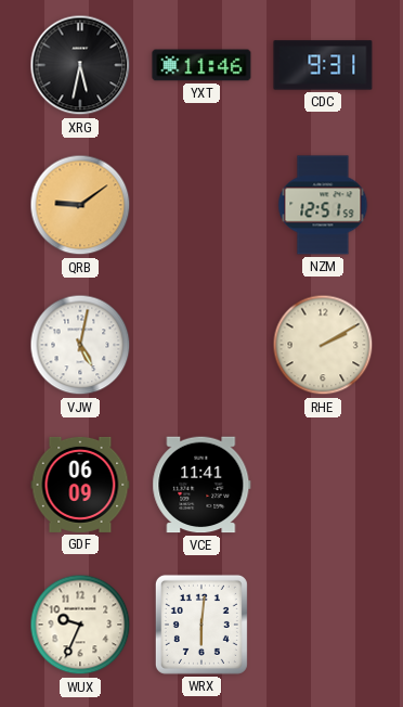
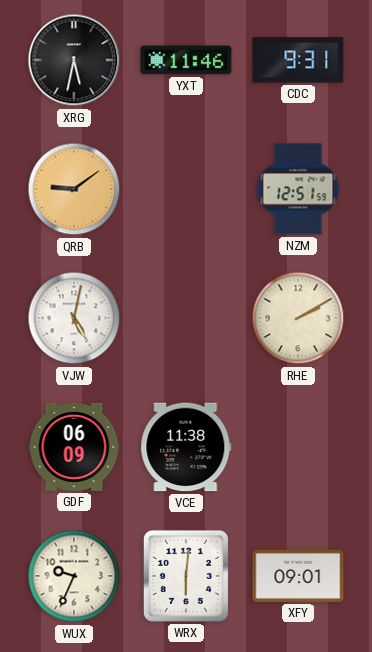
VCE: 11:41 -> 11:38 (186, 447)
XFY: none -> 09:01 (298, 576)
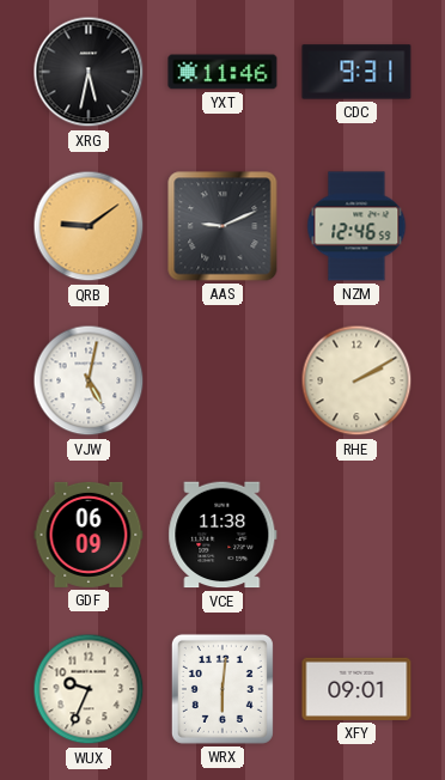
AAS: none -> 9:11 (222, 226)
NZM: 12:51 -> 12:46 (356, 226)
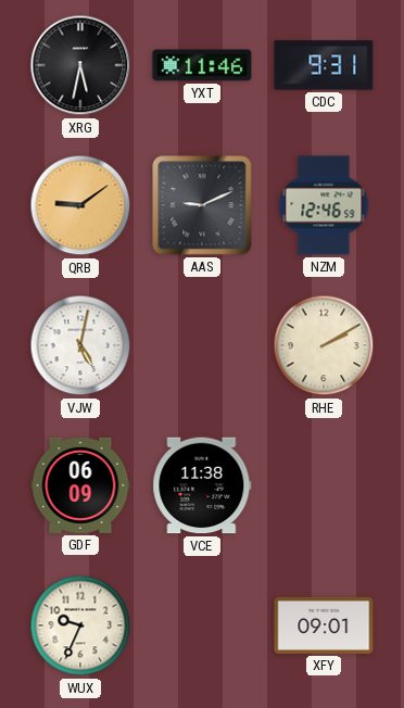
WRX: 6:01 -> none (222, 689)
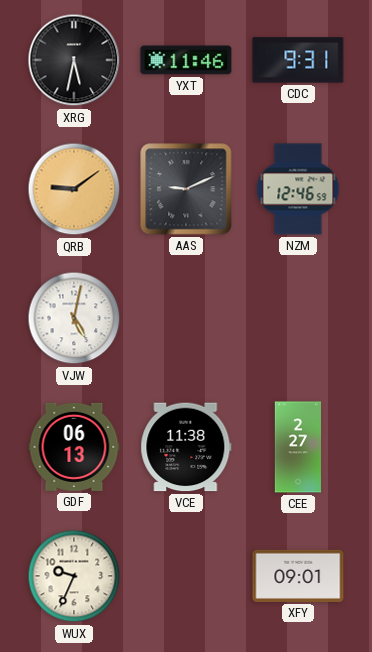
RHE: 2:10 -> none (324, 345)
GDF: 06:09 -> 06:13 (74, 447)
CEE: none -> 2:27 (297, 447)
